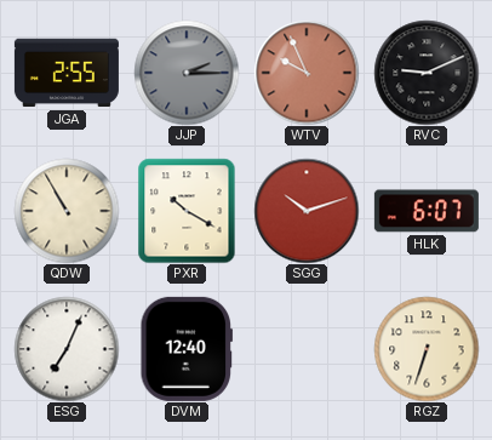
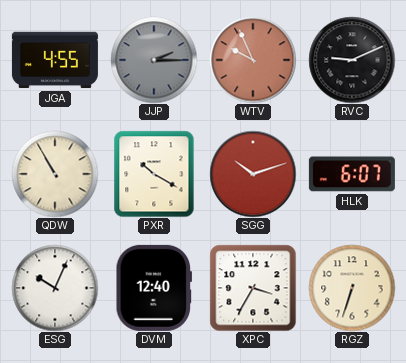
JGA: 2:55 -> 4:55 (55, 60)
ESG: 7:04 -> 10:04 (55, 288)
XPC: none -> 3:35 (253, 288)
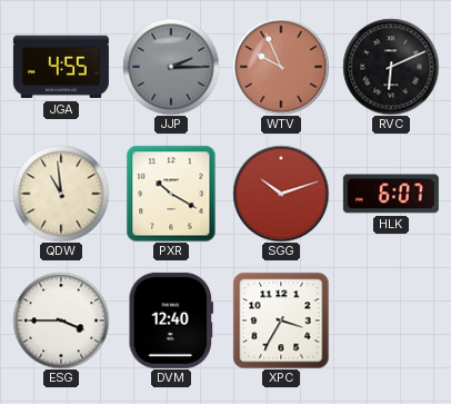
RVC: 9:11 -> 6:11 (391, 67)
QDW: 10:55 -> 10:59 (61, 194)
ESG: 10:04 -> 3:45 (61, 321)
RGZ: 6:33 -> none (352, 288)
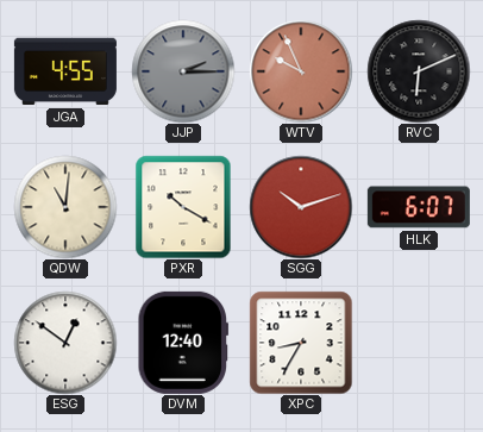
QDW: 10:59 -> 11:01 (65, 207)
ESG: 3:45 -> 12:51 (65, 343)
XPC: 3:35 -> 8:35 (301, 343)
